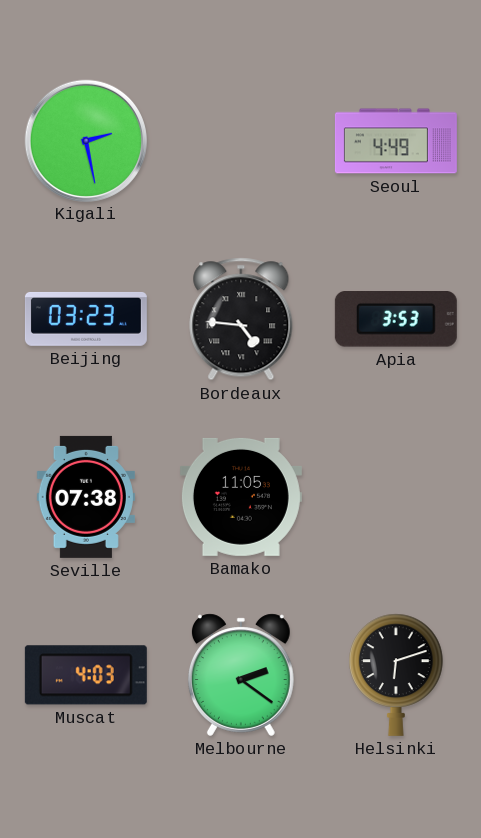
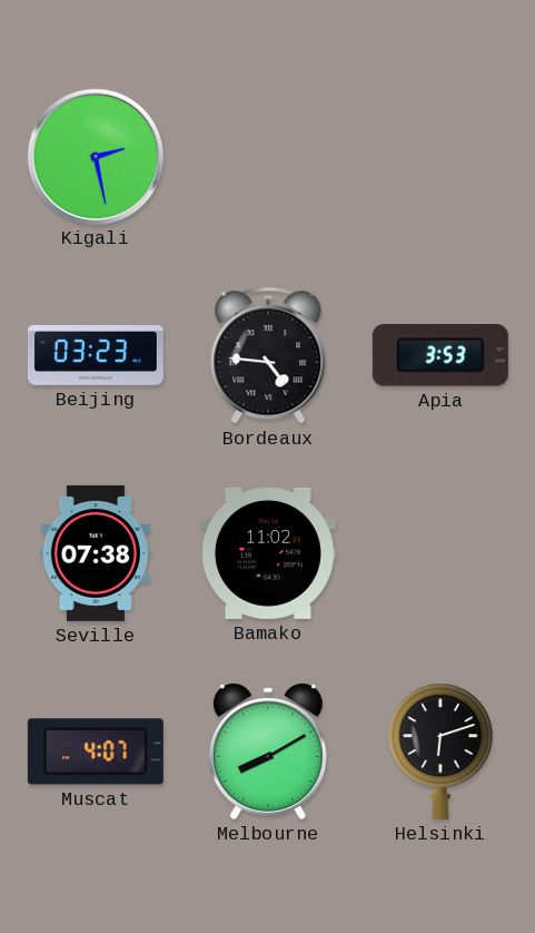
Seoul: 4:49 -> none (396, 141)
Bamako: 11:05 -> 11:02 (268, 553)
Muscat: 4:03 -> 4:07 (96, 752)
Melbourne: 2:21 -> 8:10 (268, 752)
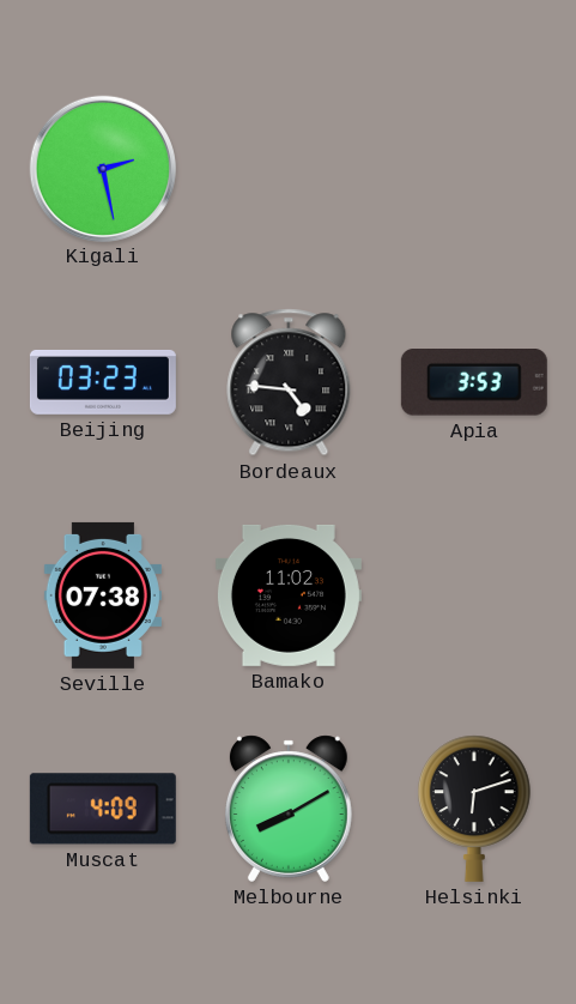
Muscat: 4:07 -> 4:09 (103, 809)
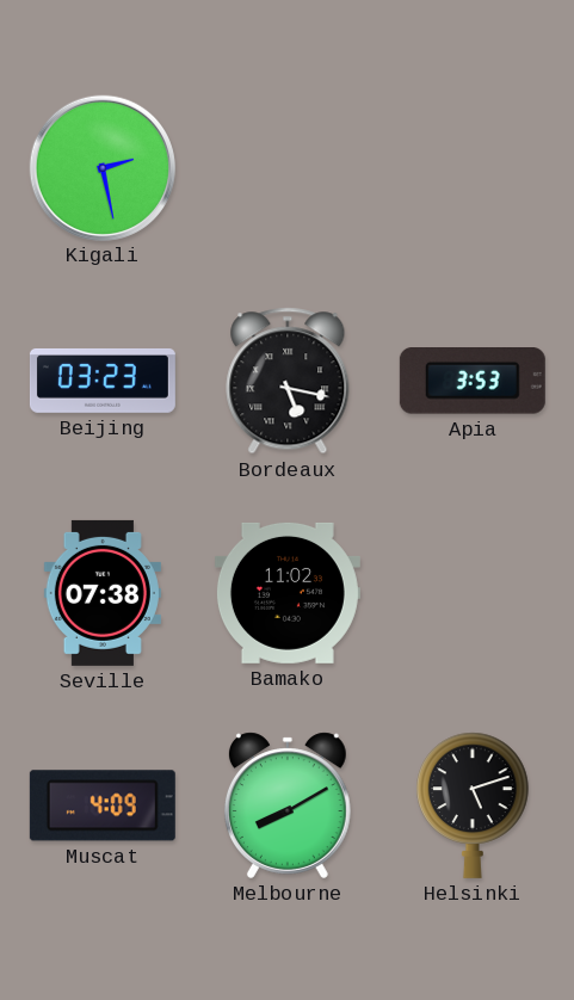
Bordeaux: 4:46 -> 5:17 (288, 381)
Helsinki: 6:12 -> 5:12 (473, 805)
